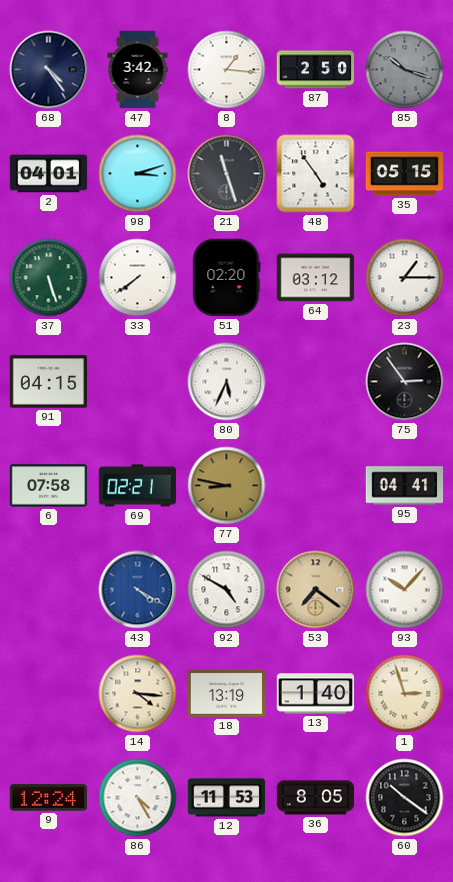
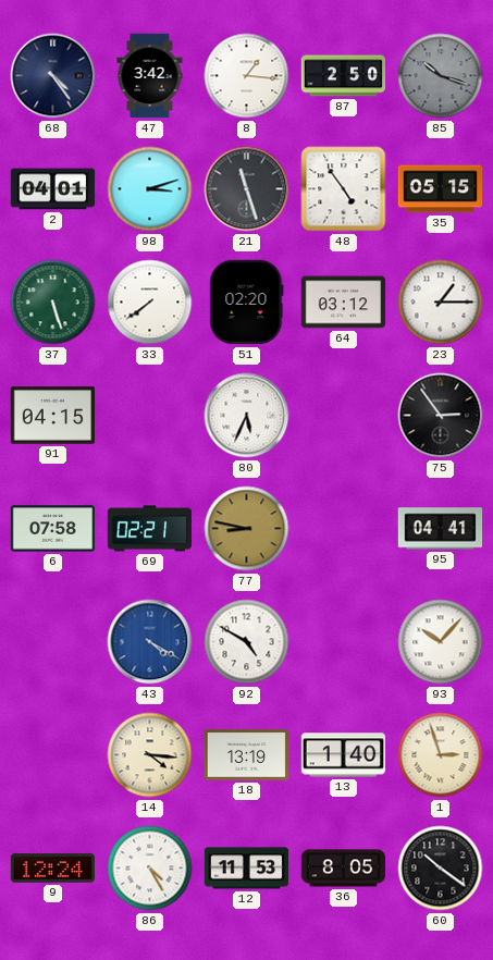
53: 7:21 -> none (316, 590)
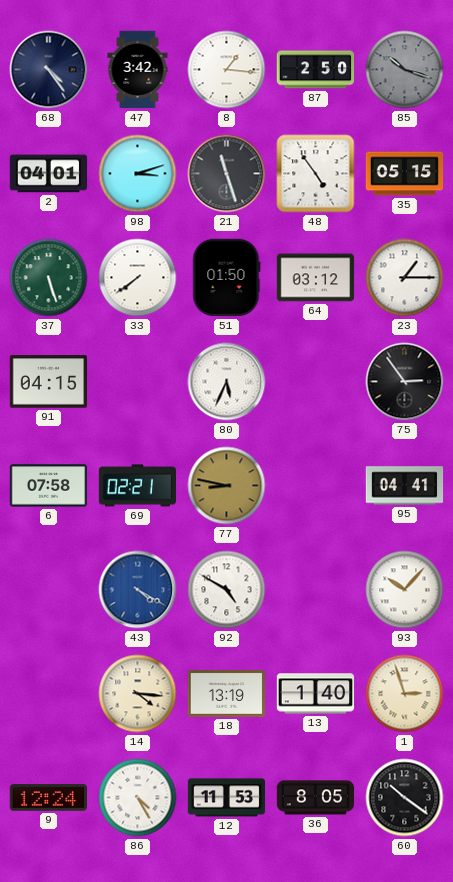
51: 02:20 -> 01:50 (227, 278)
